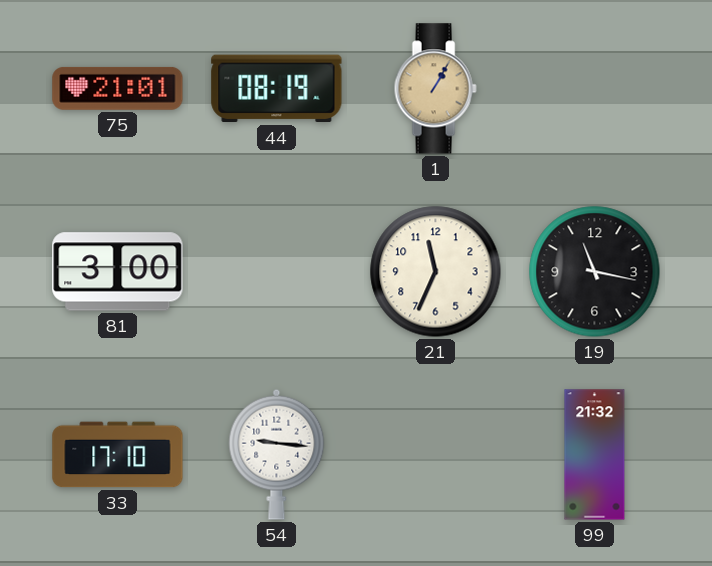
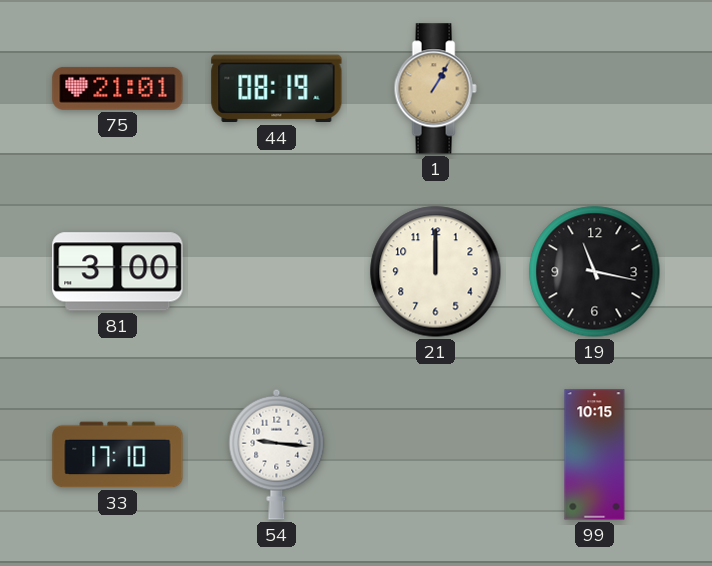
21: 11:34 -> 12:00 (436, 272)
99: 21:32 -> 10:15 (595, 455)
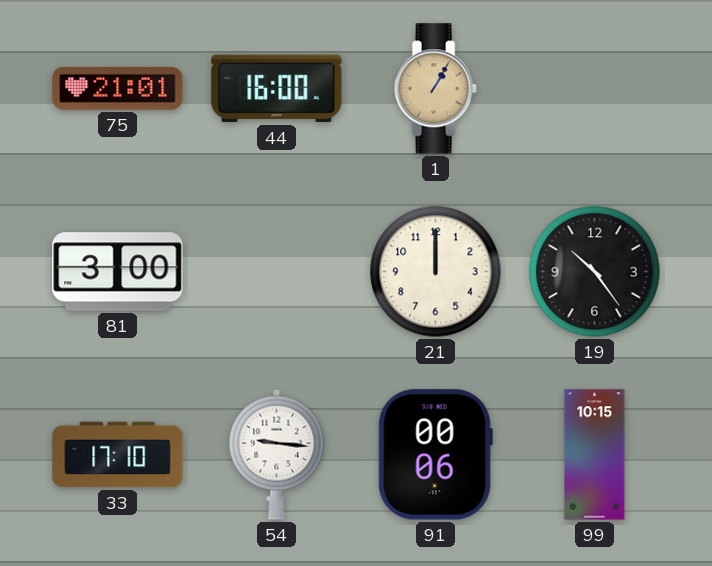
44: 08:19 -> 16:00 (277, 89)
19: 11:17 -> 10:24 (595, 272)
91: none -> 00:06 (435, 455)
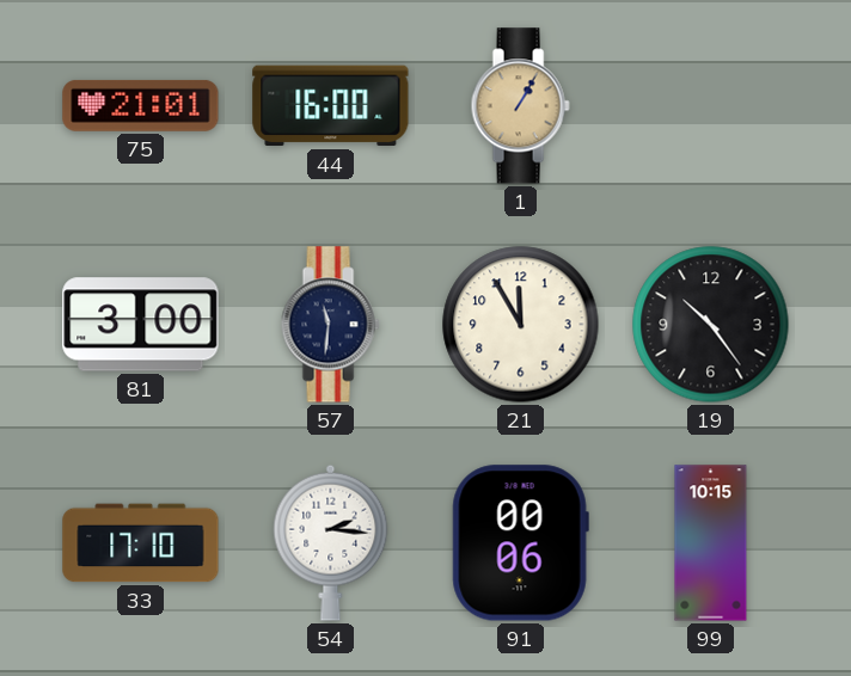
57: none -> 11:31 (330, 325)
21: 12:00 -> 11:55 (521, 325)
54: 9:16 -> 2:16 (331, 542)
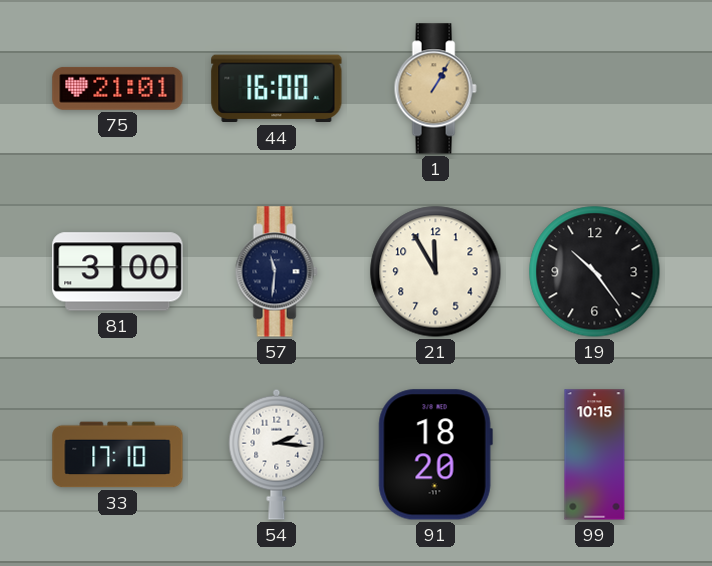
91: 00:06 -> 18:20 (435, 455)
